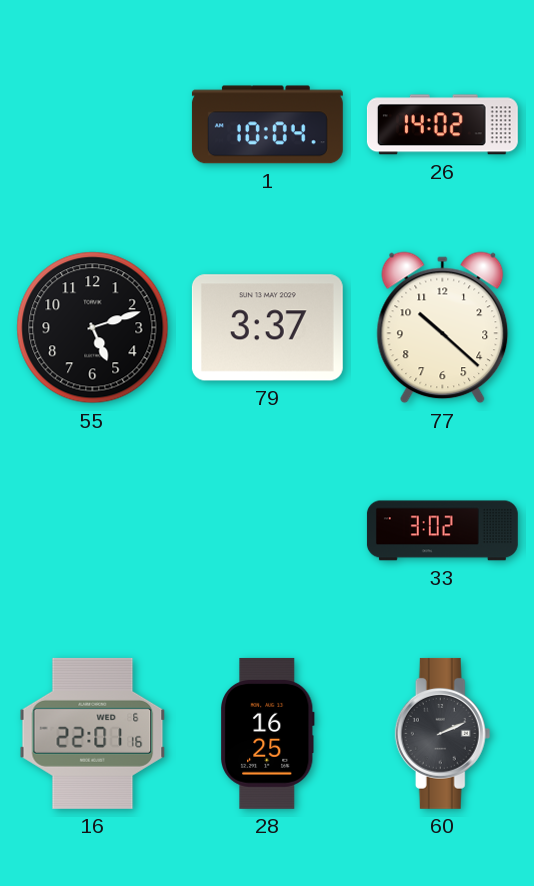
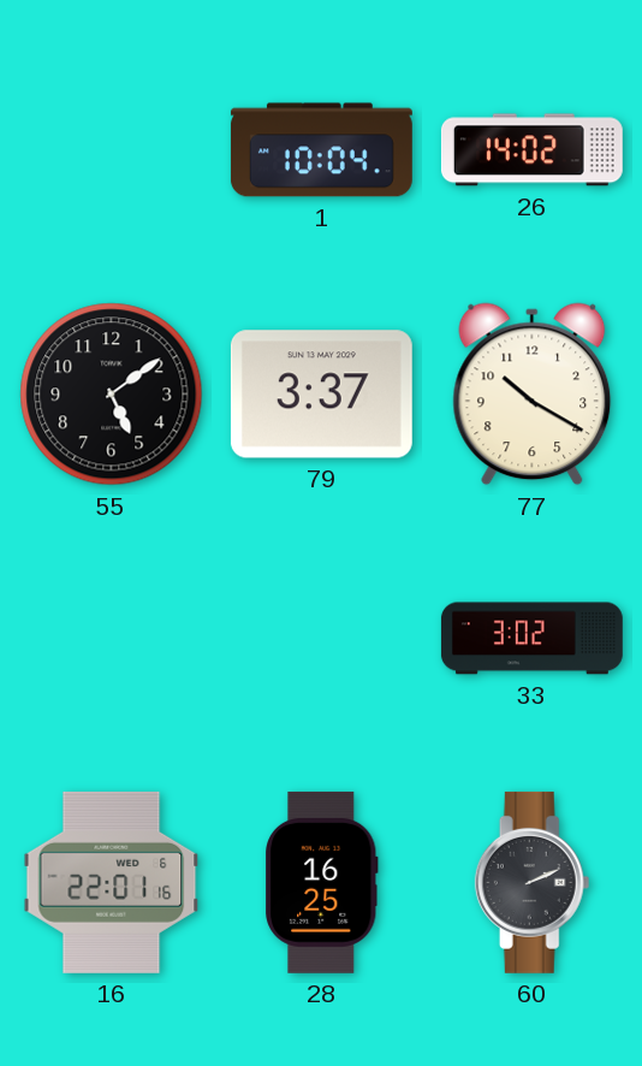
55: 5:12 -> 5:09 (112, 395)
77: 10:22 -> 10:20 (533, 395)
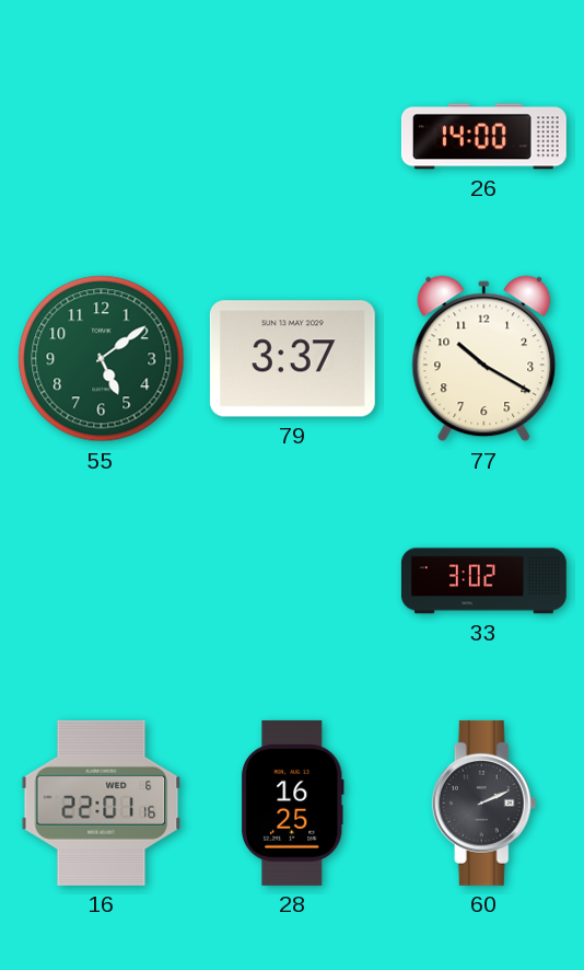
1: 10:04 -> none (321, 150)
26: 14:02 -> 14:00 (483, 137)
55 dial: black -> green (102, 359)
